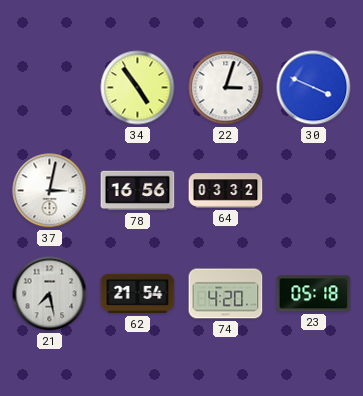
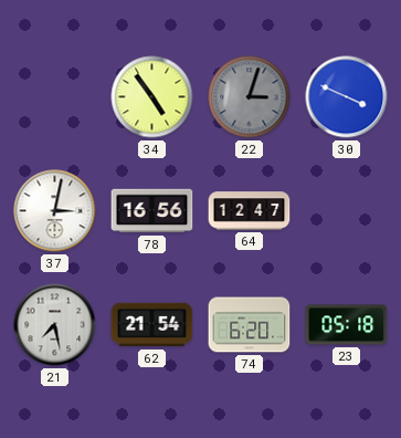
22 dial: white -> grey (250, 97)
64: 03:32 -> 12:47 (250, 211)
74: 4:20 -> 6:20 (250, 325)
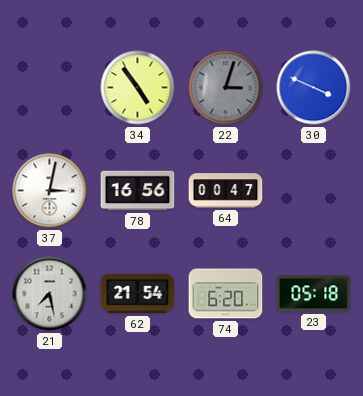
64: 12:47 -> 00:47 (226, 191)
